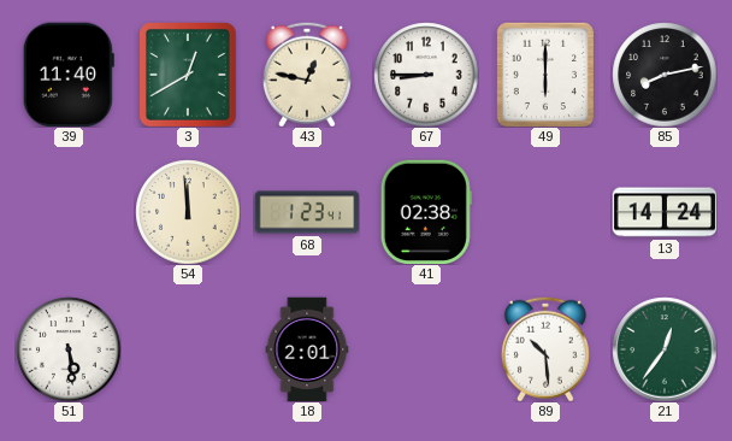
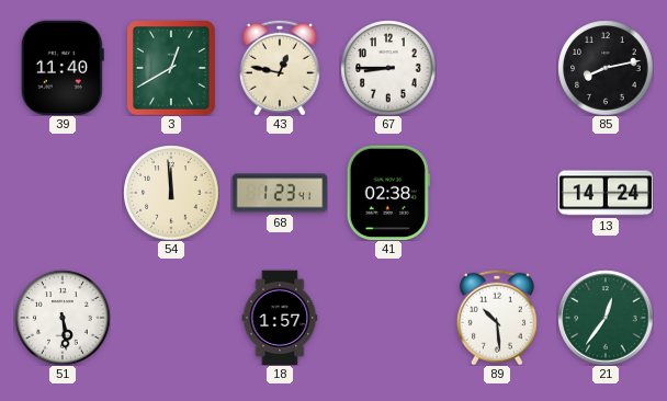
49: 6:00 -> none (545, 75)
18: 2:01 -> 1:57 (280, 318)
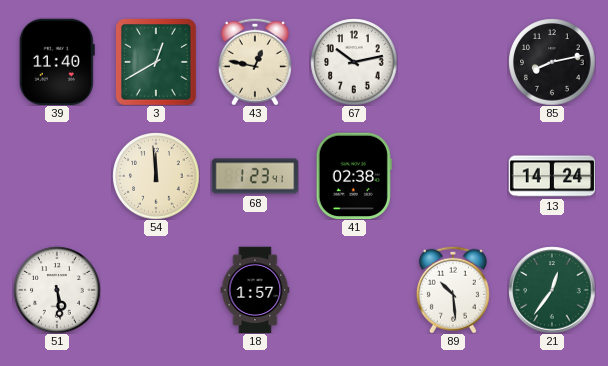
67: 8:45 -> 10:13 (354, 62)
